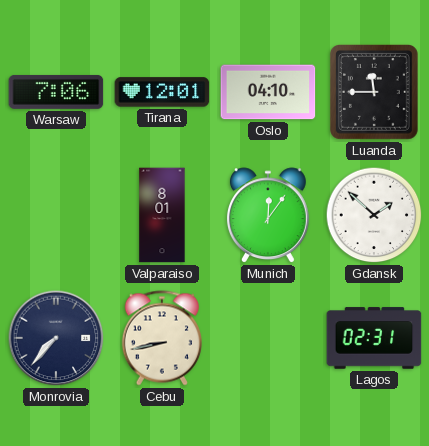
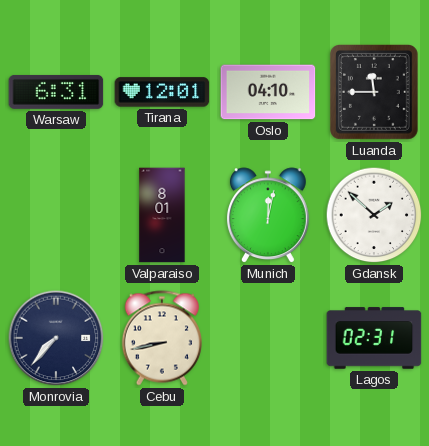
Warsaw: 7:06 -> 6:31 (56, 92)
Munich: 12:06 -> 12:02 (268, 215)
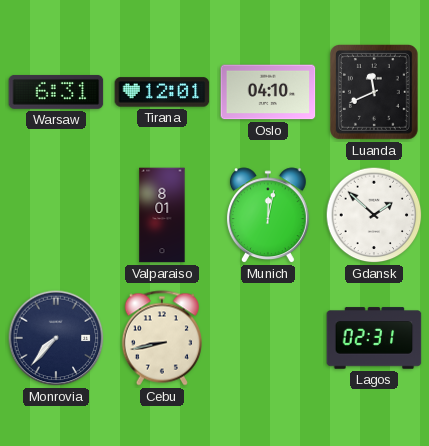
Luanda: 11:45 -> 11:41 (375, 93)
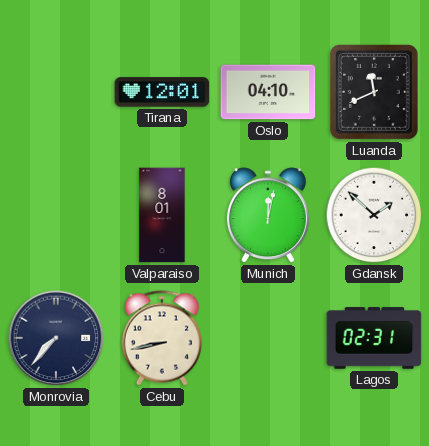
Warsaw: 6:31 -> none (56, 92)
